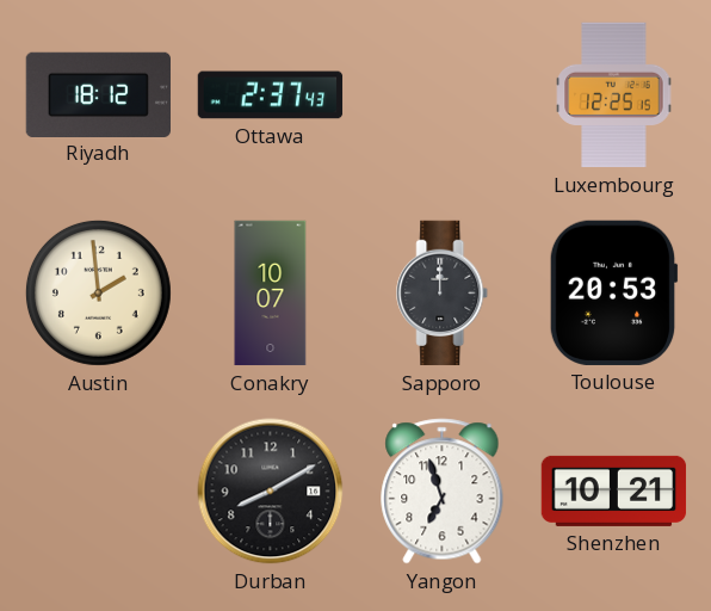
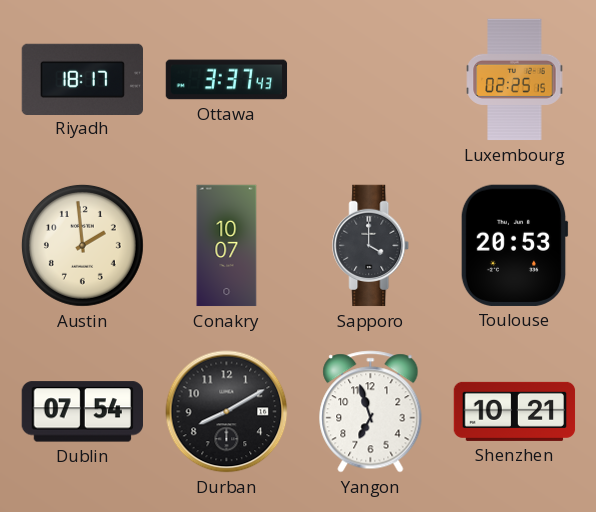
Riyadh: 18:12 -> 18:17 (82, 79)
Ottawa: 2:37 -> 3:37 (227, 80)
Luxembourg: 12:25 -> 02:25 (515, 80)
Sapporo: 12:00 -> 4:00 (371, 246)
Dublin: none -> 07:54 (82, 412)
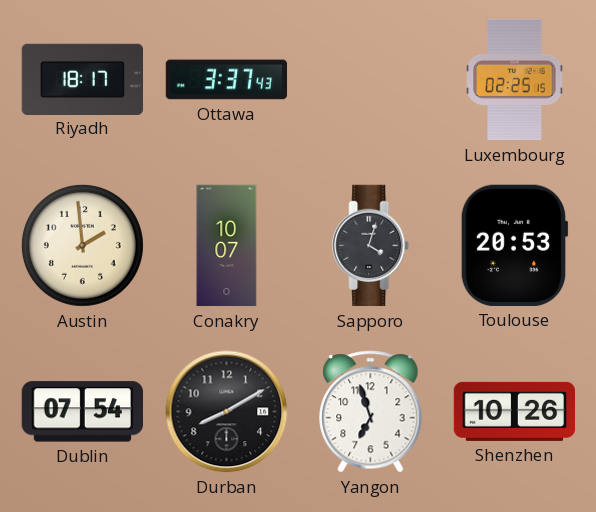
Sapporo: 4:00 -> 4:03 (371, 246)
Shenzhen: 10:21 -> 10:26 (515, 411)
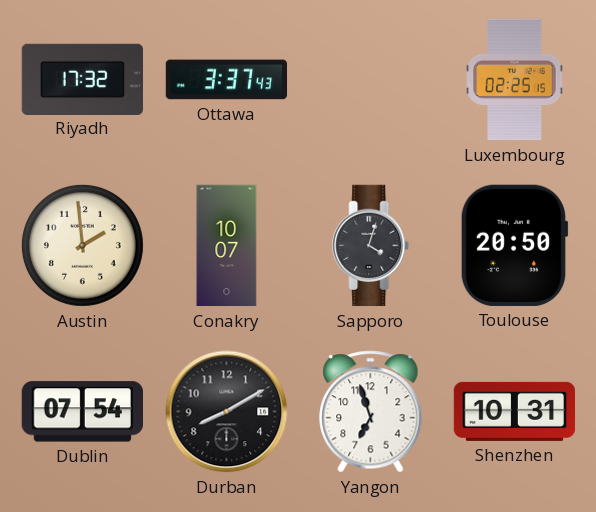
Riyadh: 18:17 -> 17:32 (82, 79)
Toulouse: 20:53 -> 20:50 (514, 245)
Shenzhen: 10:26 -> 10:31 (515, 411)
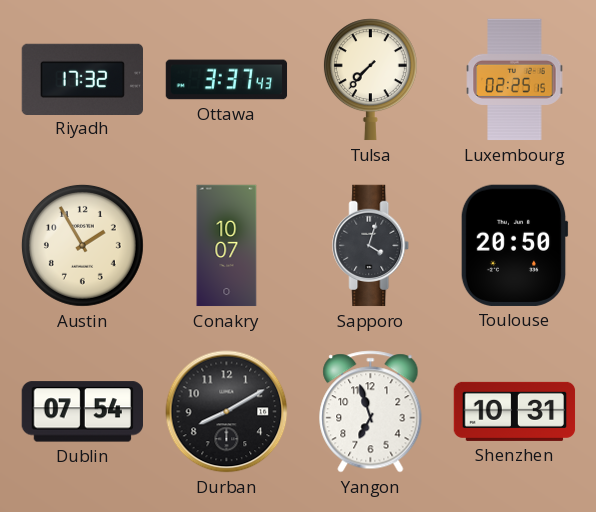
Tulsa: none -> 7:37 (370, 80)
Austin: 1:59 -> 1:55 (82, 245)
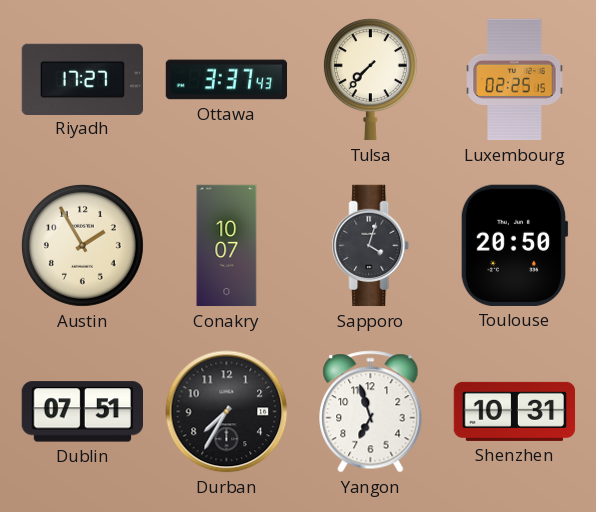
Riyadh: 17:32 -> 17:27 (82, 79)
Dublin: 07:54 -> 07:51 (82, 412)
Durban: 8:10 -> 7:35 (227, 412)
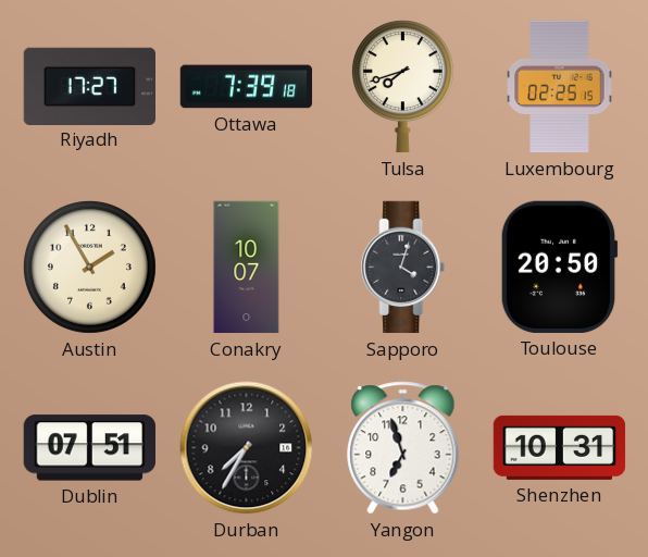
Ottawa: 3:37 -> 7:39 (247, 87)
Tulsa: 7:37 -> 7:42 (402, 87)
